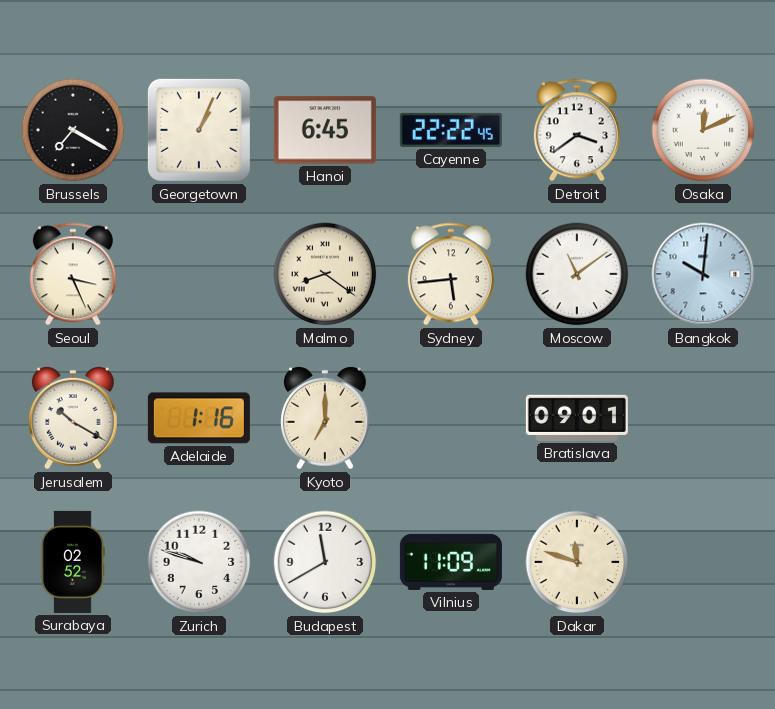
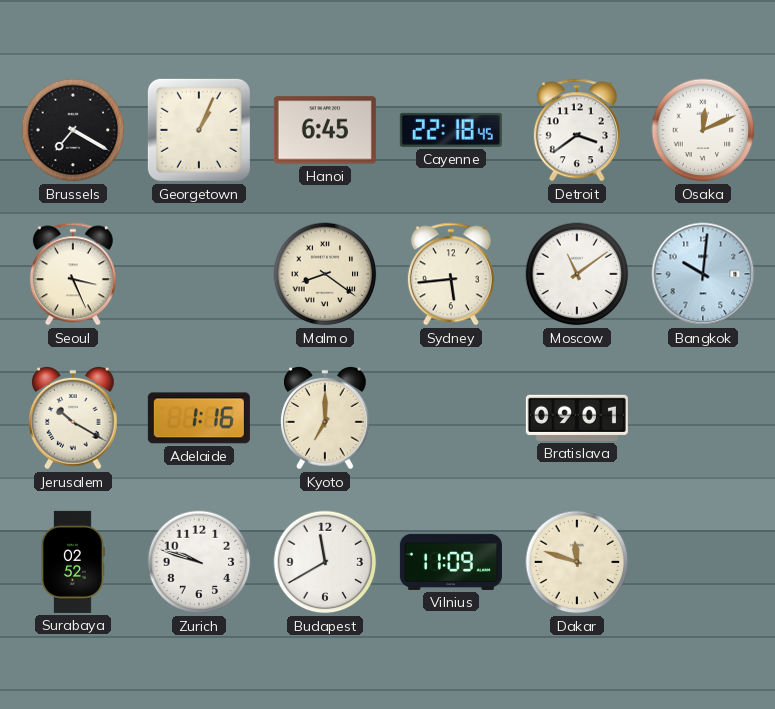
Cayenne: 22:22 -> 22:18 (451, 130)
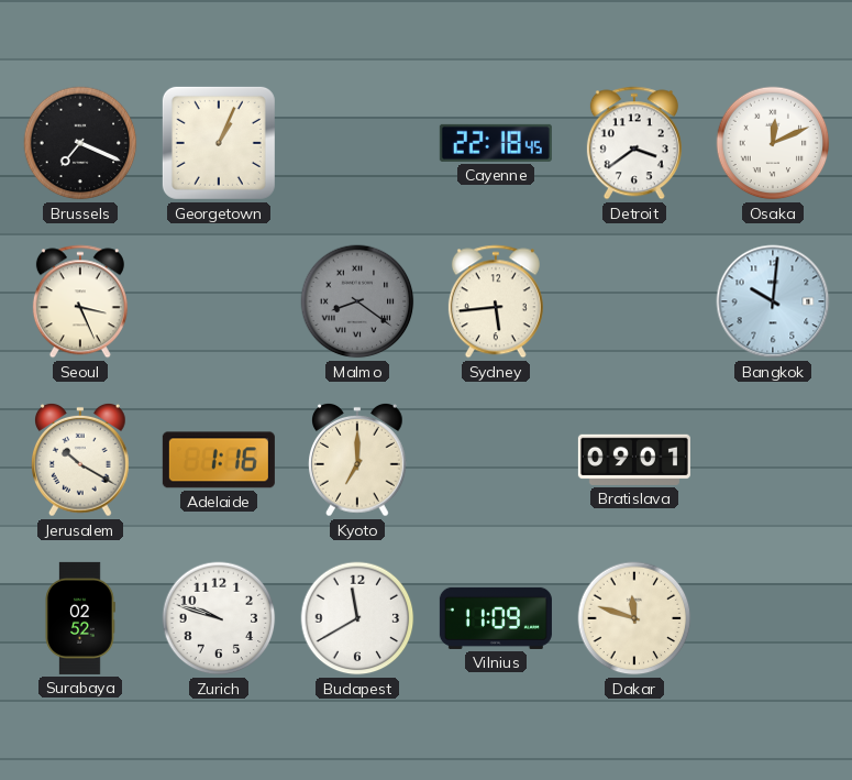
Brussels: 7:20 -> 7:19 (80, 143)
Hanoi: 6:45 -> none (325, 130)
Malmo dial: cream -> grey (357, 301)
Moscow: 11:09 -> none (577, 274)
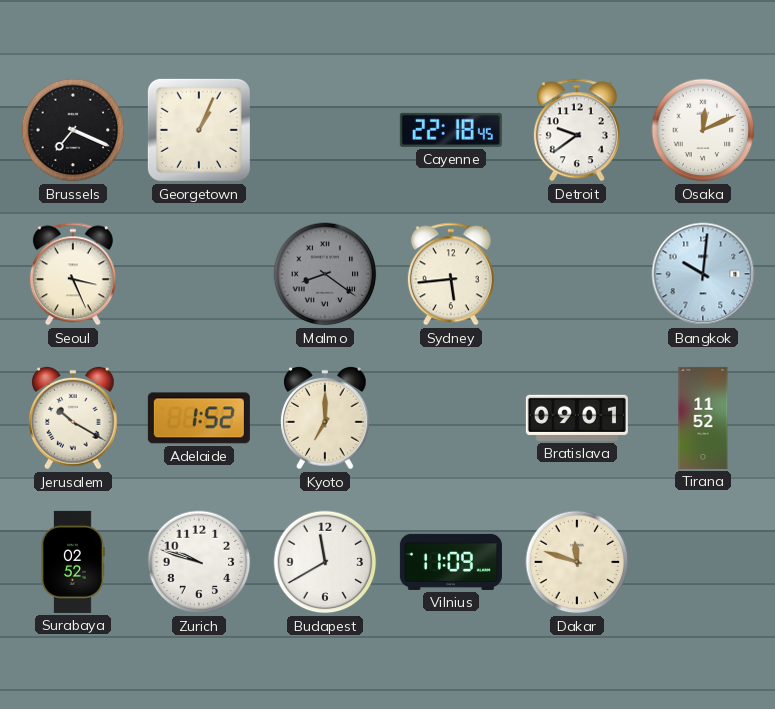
Detroit: 3:39 -> 9:39 (577, 130)
Adelaide: 1:16 -> 1:52 (199, 418)
Tirana: none -> 11:52 (703, 418)
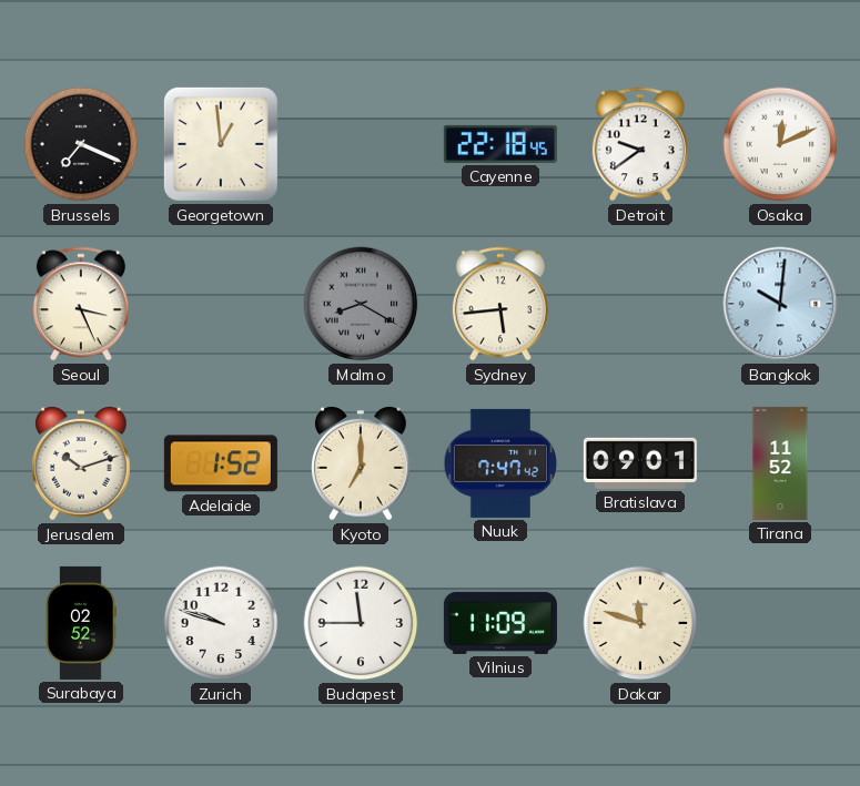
Georgetown: 1:04 -> 12:59 (221, 144)
Malmo: 8:21 -> 8:20 (361, 304)
Jerusalem: 10:20 -> 10:12 (82, 463)
Nuuk: none -> 7:47 (499, 463)
Budapest: 11:40 -> 11:45 (361, 623)
